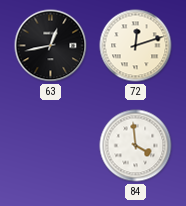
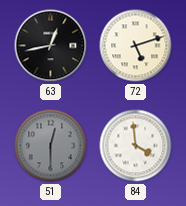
72: 12:12 -> 5:12 (136, 46)
51: none -> 12:30 (51, 146)
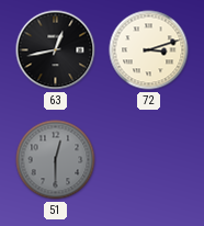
72: 5:12 -> 3:12 (149, 50)
84: 3:59 -> none (136, 146)
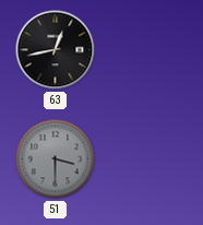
72: 3:12 -> none (149, 50)
51: 12:30 -> 3:30 (56, 159)
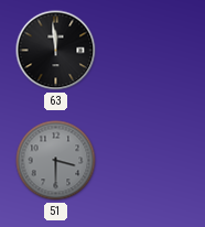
63: 12:43 -> 11:59 (56, 51)
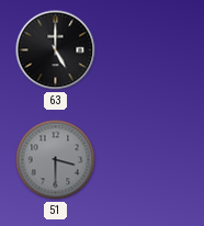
63: 11:59 -> 5:00 (56, 50)
